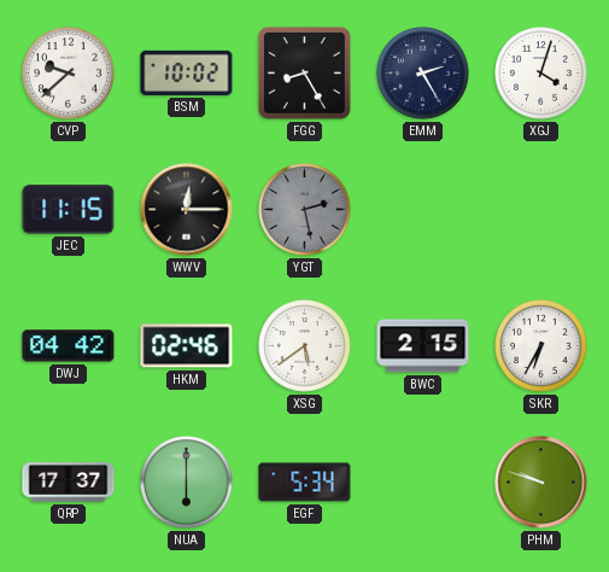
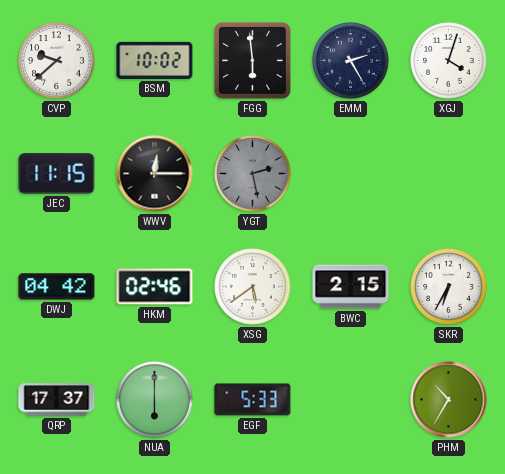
FGG: 8:25 -> 5:59 (252, 60)
EGF: 5:34 -> 5:33 (253, 400)
PHM: 9:48 -> 10:35 (449, 400)
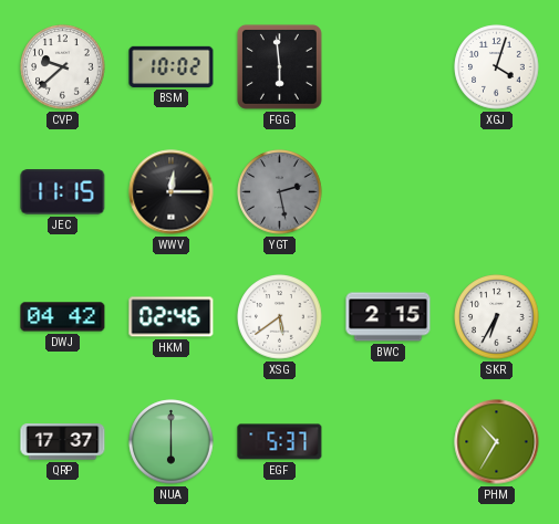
EMM: 2:25 -> none (351, 61)
EGF: 5:33 -> 5:37 (280, 442)
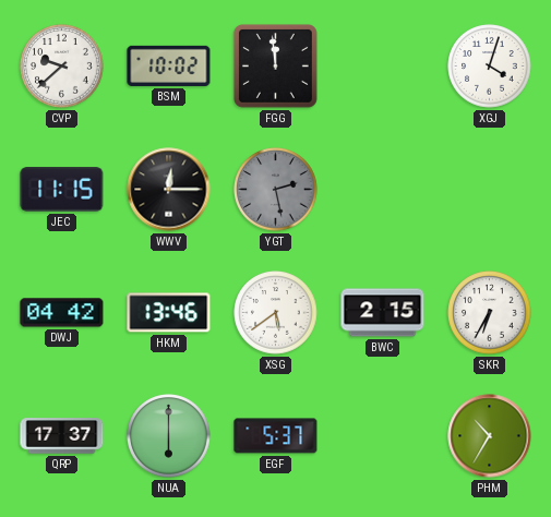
FGG: 5:59 -> 11:59 (275, 65)
HKM: 02:46 -> 13:46 (169, 313)
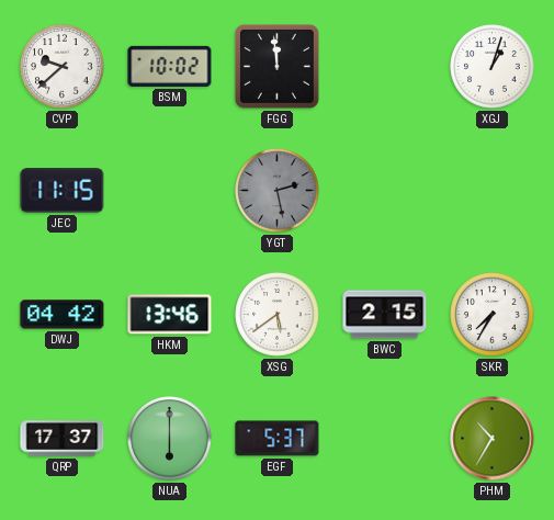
XGJ: 4:03 -> 1:03 (493, 67)
WWV: 12:15 -> none (169, 190)
SKR: 6:35 -> 7:35 (493, 315)
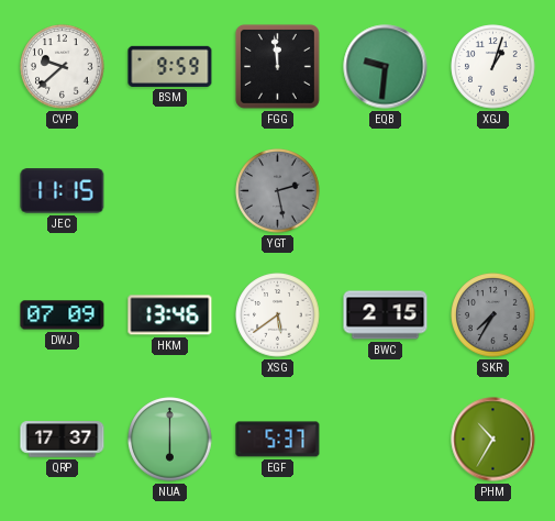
BSM: 10:02 -> 9:59 (170, 66)
EQB: none -> 9:31 (386, 67)
DWJ: 04:42 -> 07:09 (63, 315)
SKR dial: white -> grey (493, 315)
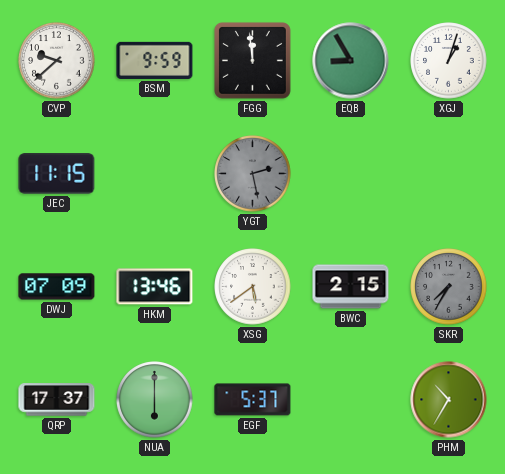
EQB: 9:31 -> 8:55 (351, 61)
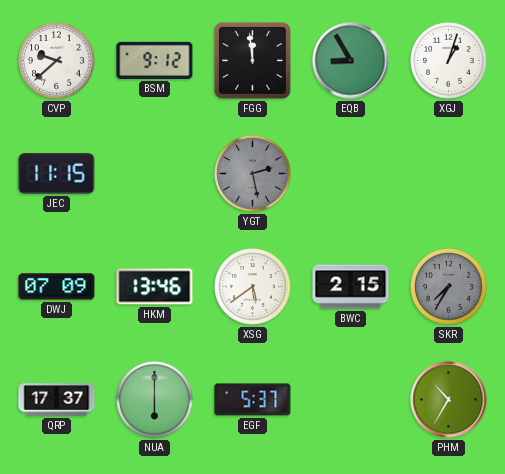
BSM: 9:59 -> 9:12 (155, 60)
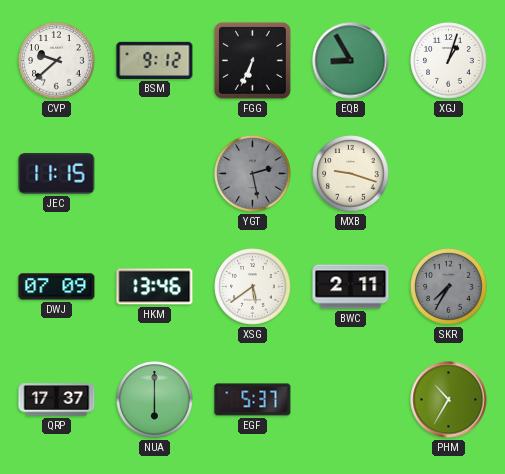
FGG: 11:59 -> 6:34 (252, 60)
MXB: none -> 9:18 (351, 174)
BWC: 2:15 -> 2:11 (351, 287)
